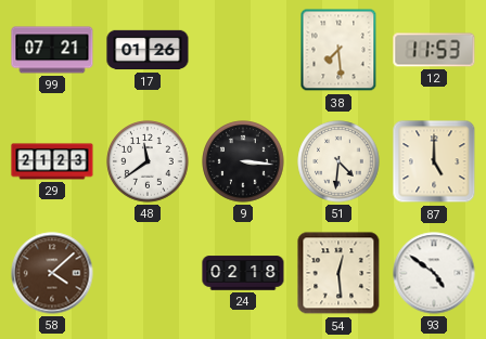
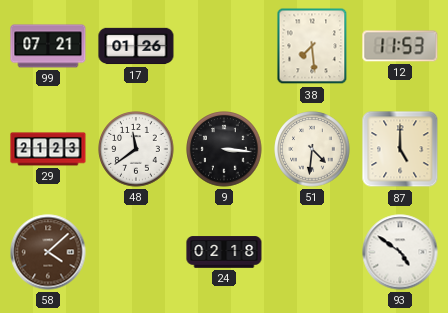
54: 12:29 -> none (338, 273)
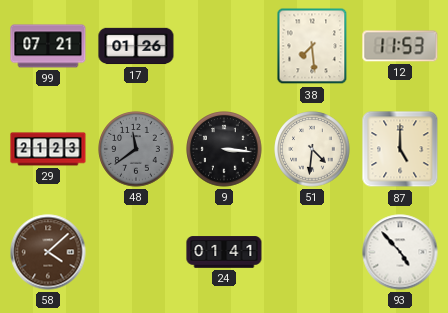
48 dial: white -> grey (136, 149)
24: 02:18 -> 01:41 (224, 252)
93: 4:51 -> 4:53 (400, 252)
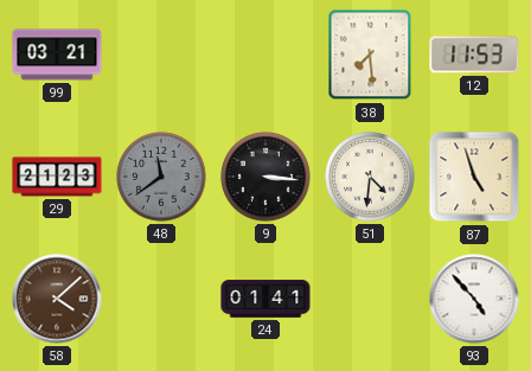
99: 07:21 -> 03:21 (57, 55)
17: 01:26 -> none (136, 46)
87: 5:00 -> 4:57 (474, 177)
